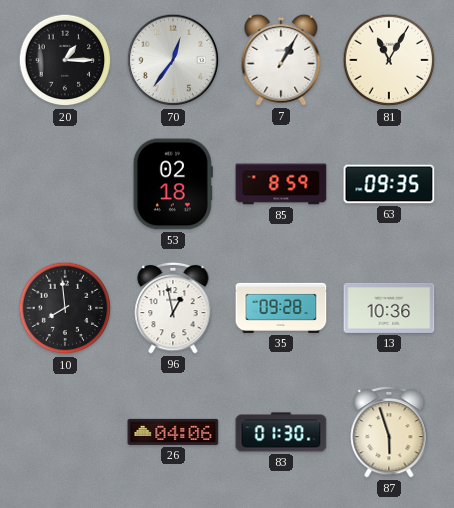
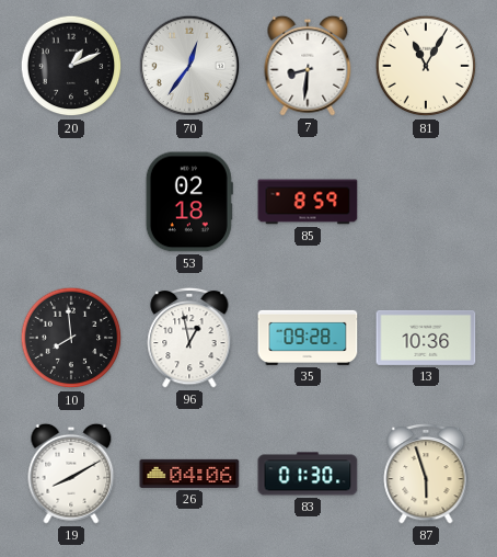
20: 1:15 -> 1:11 (71, 66)
7: 1:05 -> 8:31 (308, 66)
63: 09:35 -> none (389, 184)
19: none -> 8:10 (71, 474)
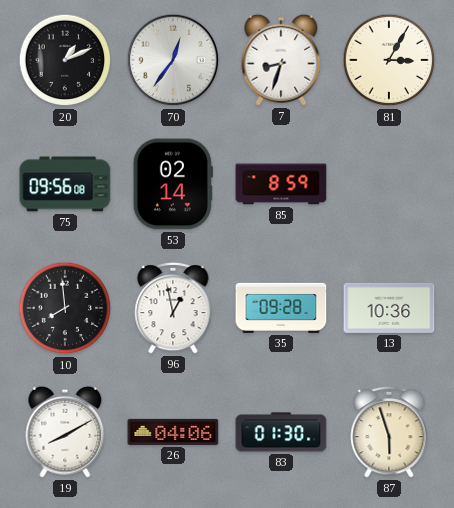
7: 8:31 -> 8:33 (281, 60)
81: 11:05 -> 3:05 (389, 60)
75: none -> 09:56 (65, 184)
53: 02:18 -> 02:14 (173, 184)
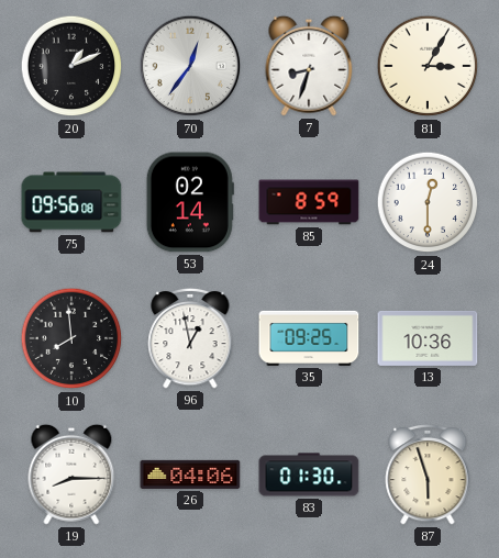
24: none -> 12:30 (428, 202)
35: 09:28 -> 09:25 (309, 338)
19: 8:10 -> 8:15 (71, 475)
